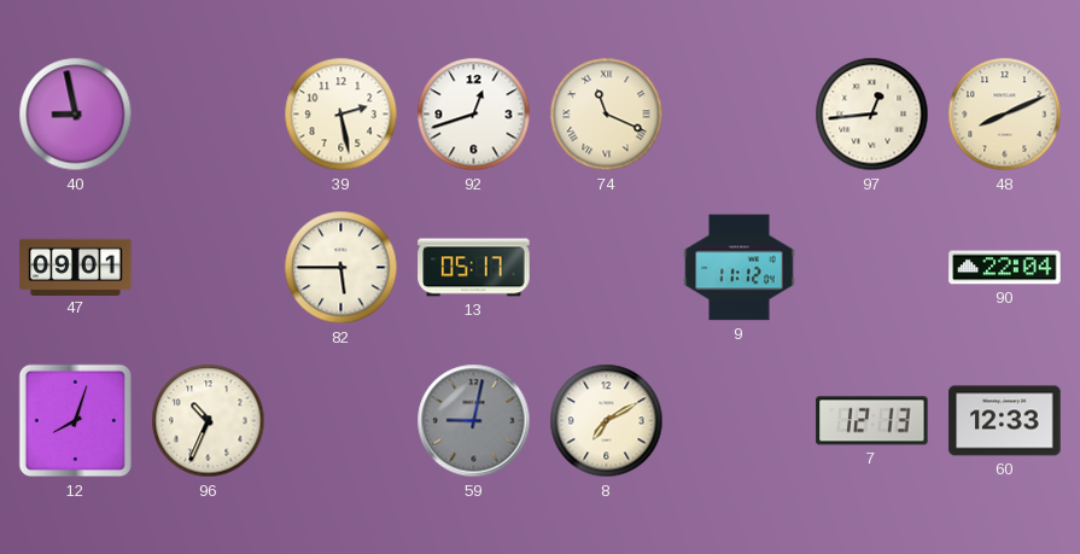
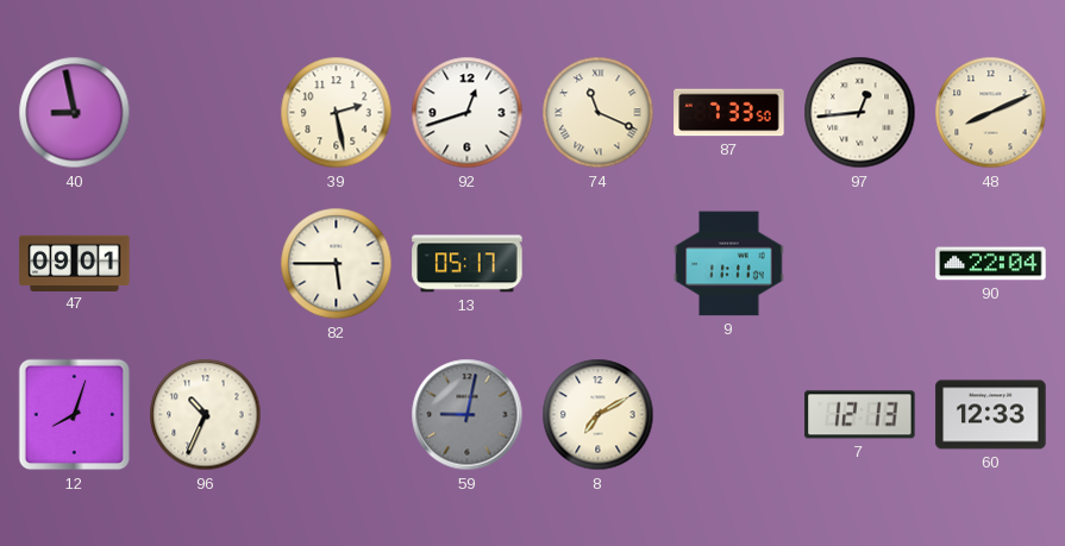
87: none -> 7:33 (729, 113)
9: 11:12 -> 11:11 (729, 264)
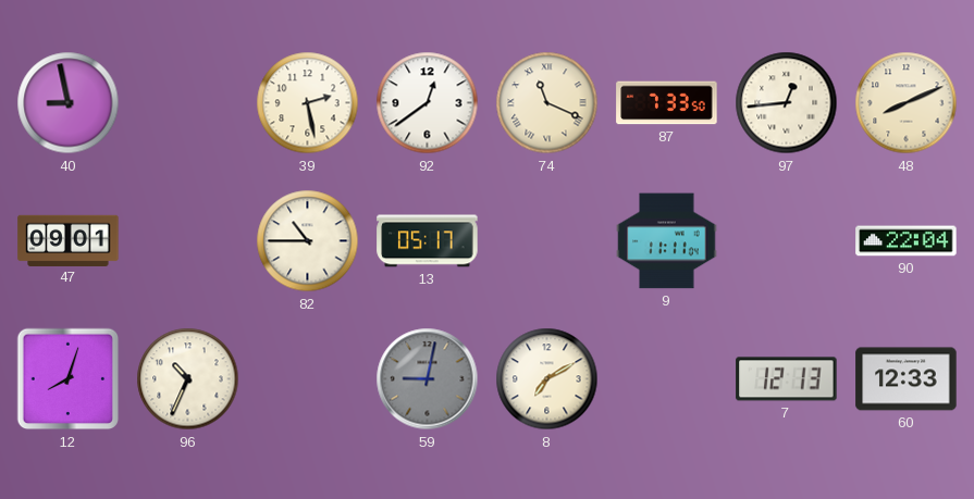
92: 12:42 -> 12:39 (428, 103)
82: 5:45 -> 10:45 (308, 241)
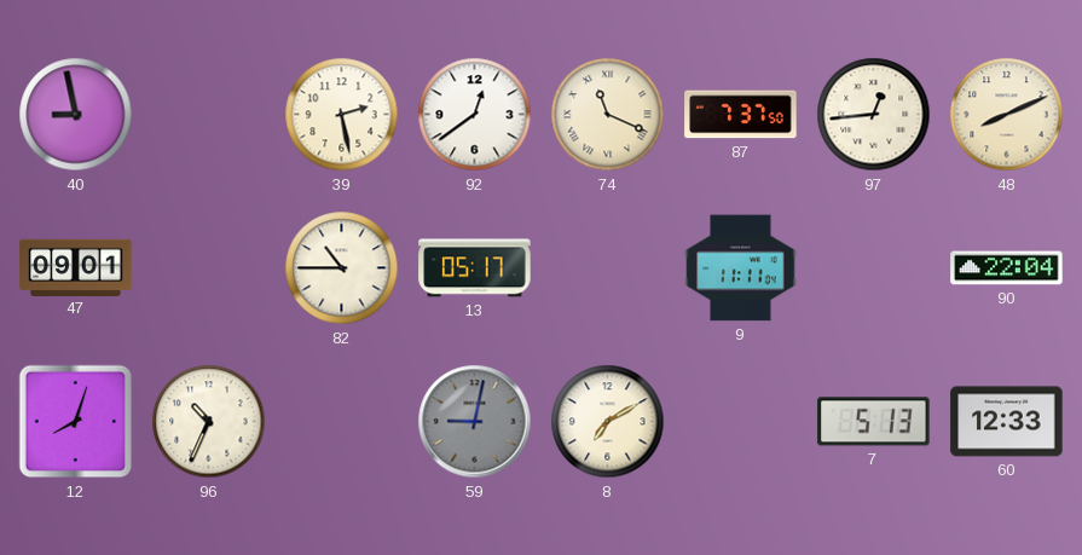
87: 7:33 -> 7:37 (741, 115)
7: 12:13 -> 5:13 (874, 422)
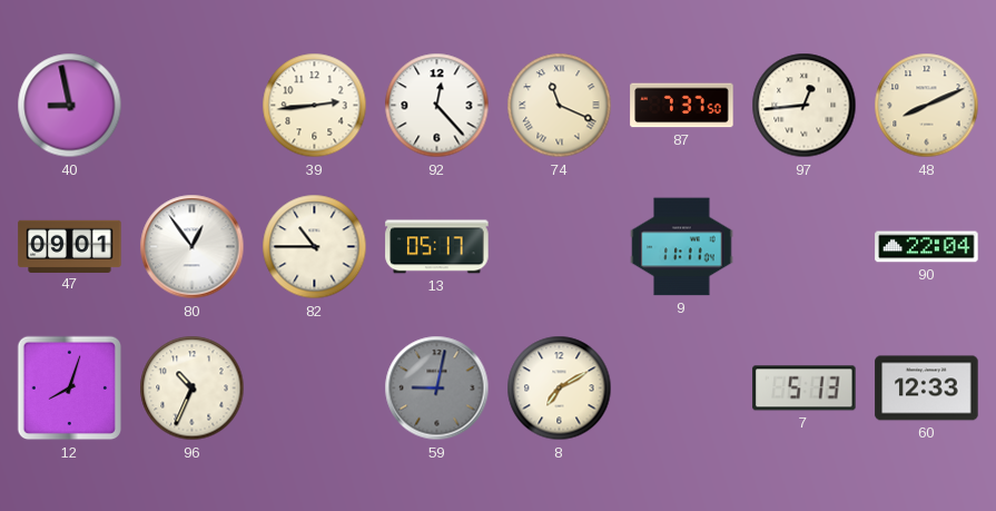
39: 2:28 -> 2:44 (315, 106)
92: 12:39 -> 12:23 (437, 106)
80: none -> 12:54 (193, 247)
